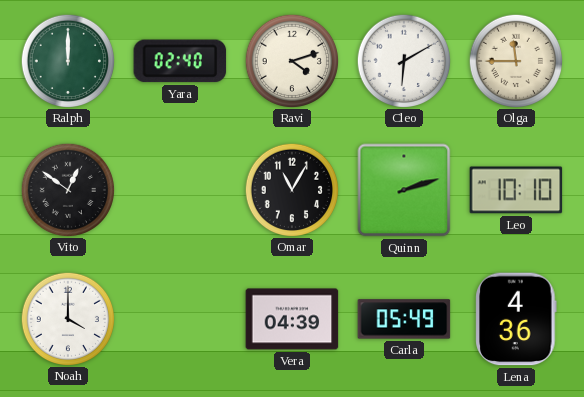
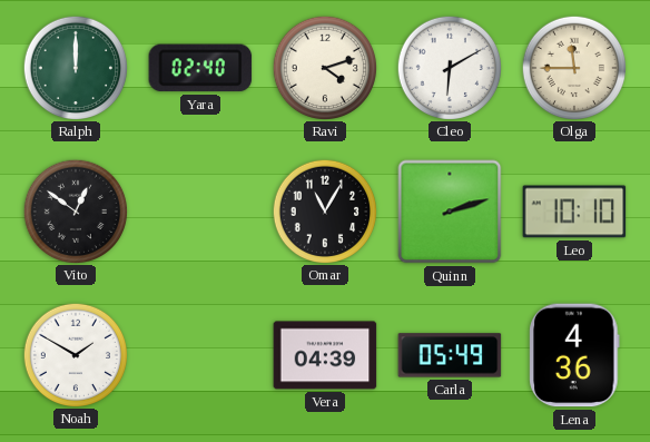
Noah: 4:00 -> 1:50 (75, 354)
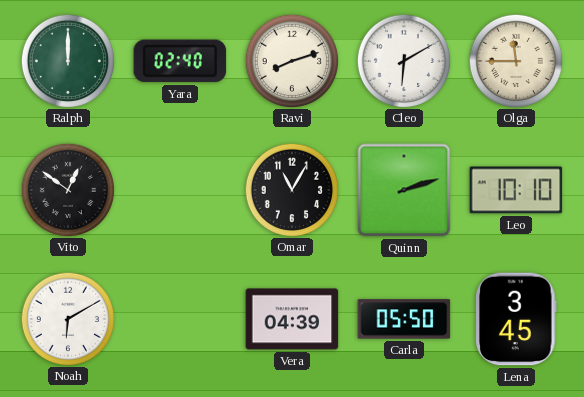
Ravi: 4:12 -> 8:12 (291, 60)
Noah: 1:50 -> 6:10 (67, 318)
Carla: 05:49 -> 05:50 (404, 319)
Lena: 4:36 -> 3:45 (516, 319)
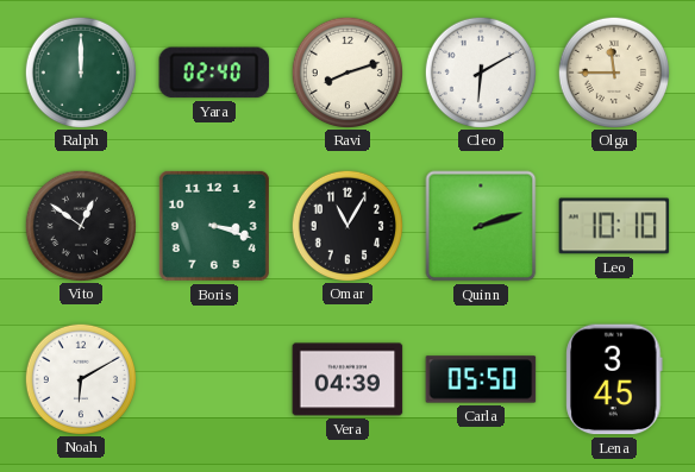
Boris: none -> 3:18 (214, 226)
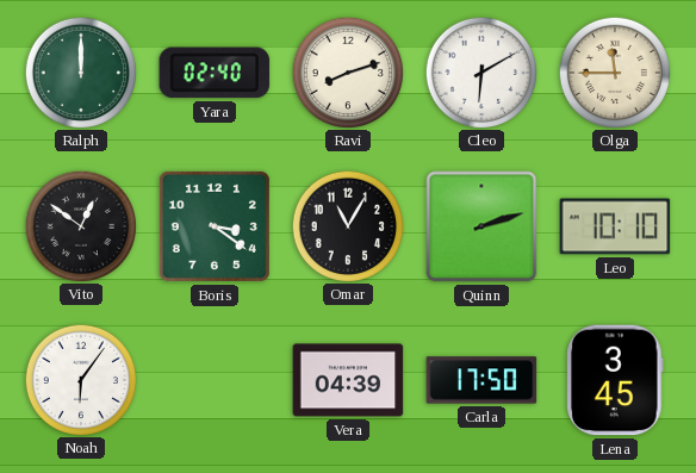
Boris: 3:18 -> 3:21 (215, 226)
Noah: 6:10 -> 6:06 (80, 379)
Carla: 05:50 -> 17:50 (481, 380)
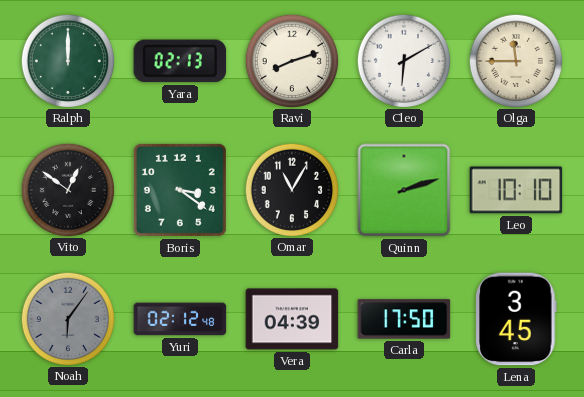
Yara: 02:40 -> 02:13 (180, 61)
Noah dial: white -> grey (67, 318)
Yuri: none -> 02:12 (180, 319)
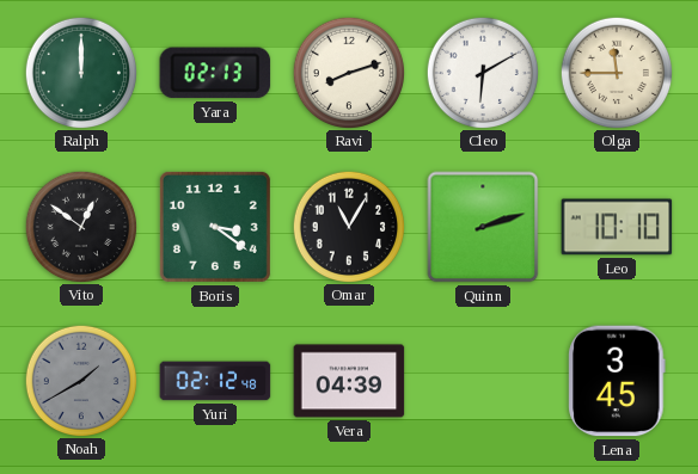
Noah: 6:06 -> 1:40 (80, 380)
Carla: 17:50 -> none (404, 319)
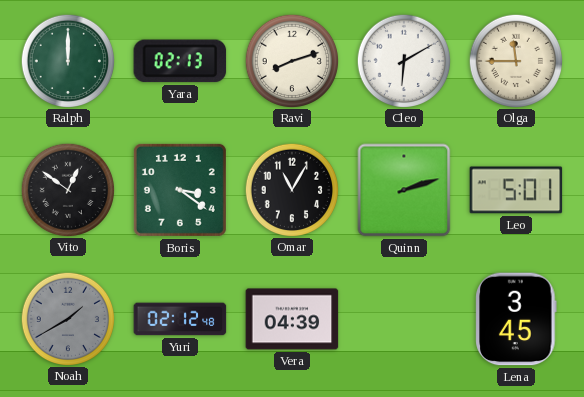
Leo: 10:10 -> 5:01 (516, 190)
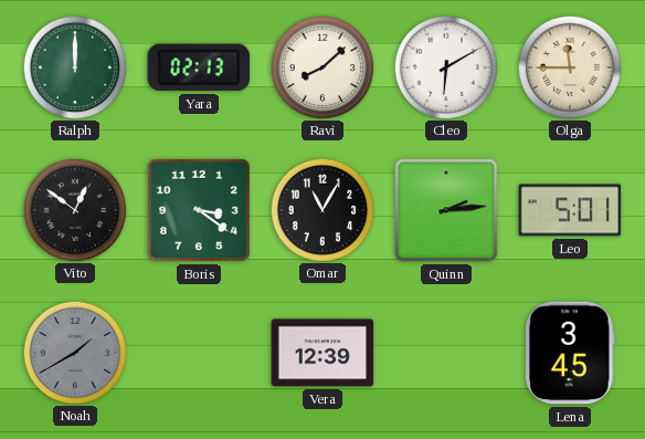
Ravi: 8:12 -> 8:08 (321, 66)
Quinn: 2:12 -> 2:14 (446, 210)
Yuri: 02:12 -> none (180, 319)
Vera: 04:39 -> 12:39 (322, 353)
